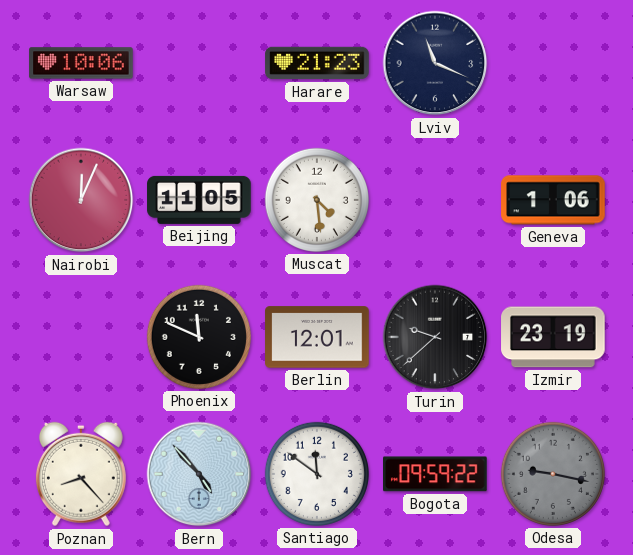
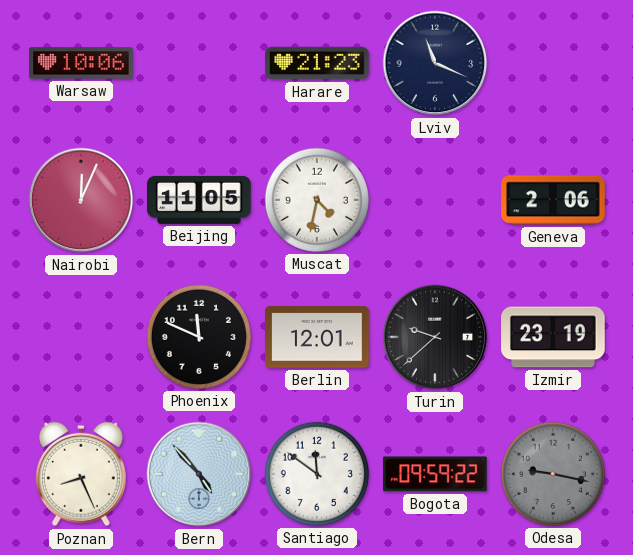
Muscat: 4:29 -> 4:32 (317, 200)
Geneva: 1:06 -> 2:06 (553, 200)
Poznan: 8:23 -> 8:26 (81, 474)
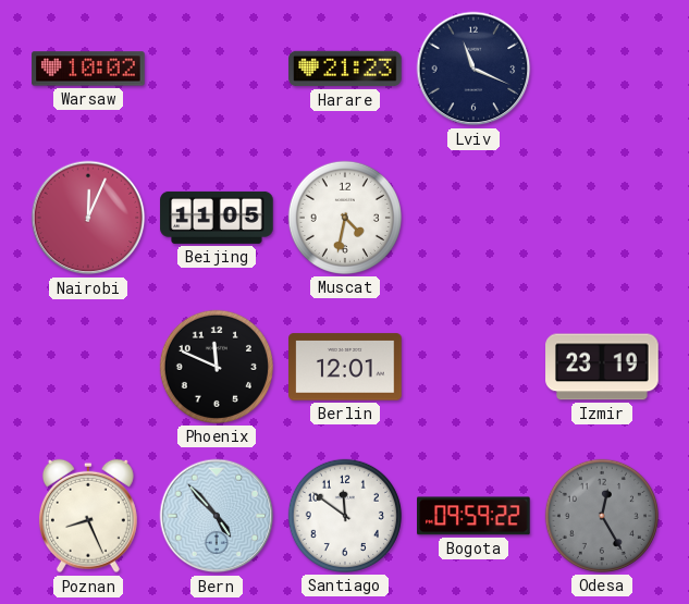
Warsaw: 10:06 -> 10:02 (88, 69)
Geneva: 2:06 -> none (553, 200)
Turin: 9:38 -> none (435, 337)
Odesa: 9:17 -> 12:25 (602, 516)
